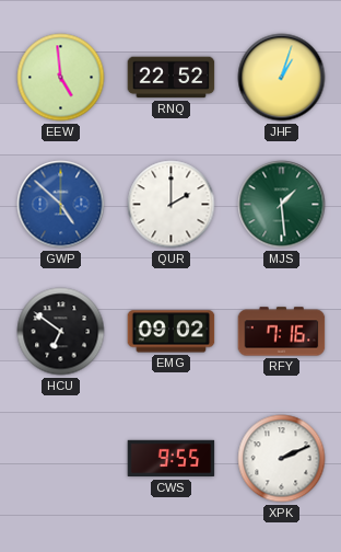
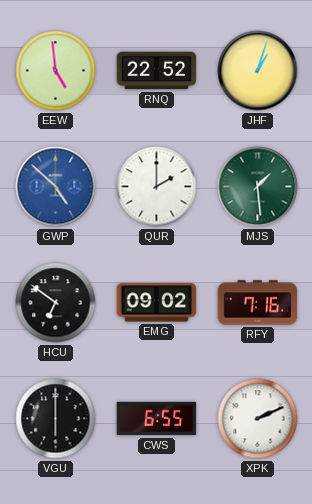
VGU: none -> 6:00 (56, 419)
CWS: 9:55 -> 6:55 (157, 419)
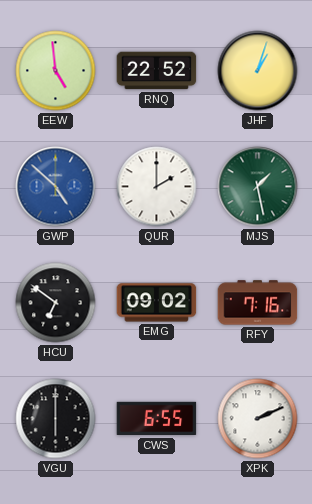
MJS: 1:29 -> 1:28 (258, 187)
